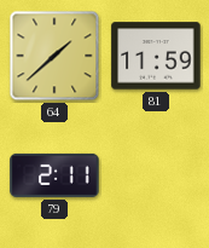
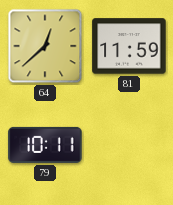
64: 1:38 -> 12:38 (45, 46)
79: 2:11 -> 10:11 (45, 145)
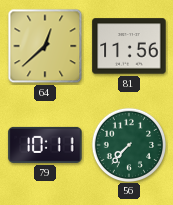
81: 11:59 -> 11:56 (129, 46)
56: none -> 7:37 (128, 144)
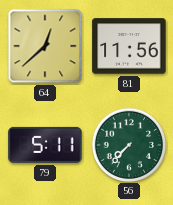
79: 10:11 -> 5:11 (45, 145)
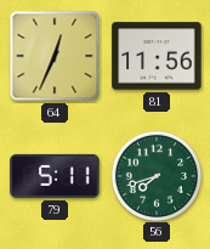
64: 12:38 -> 12:34 (55, 56)
56: 7:37 -> 7:42 (155, 175)
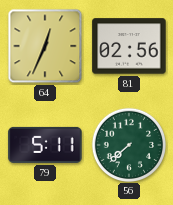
81: 11:56 -> 02:56 (129, 46)
56: 7:42 -> 7:38 (128, 144)
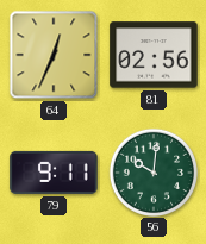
79: 5:11 -> 9:11 (54, 173)
56: 7:38 -> 10:01 (152, 171)
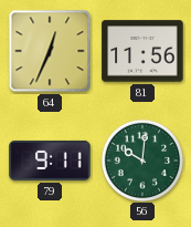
81: 02:56 -> 11:56 (142, 51)
